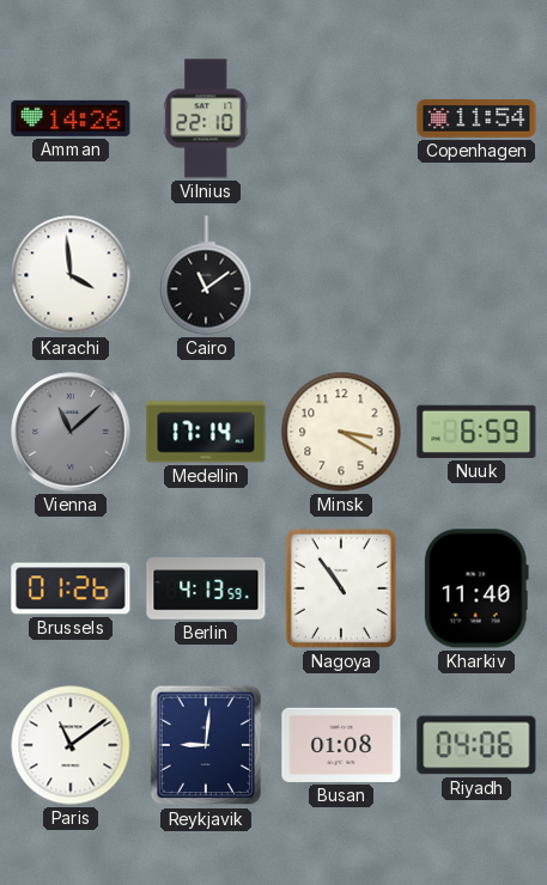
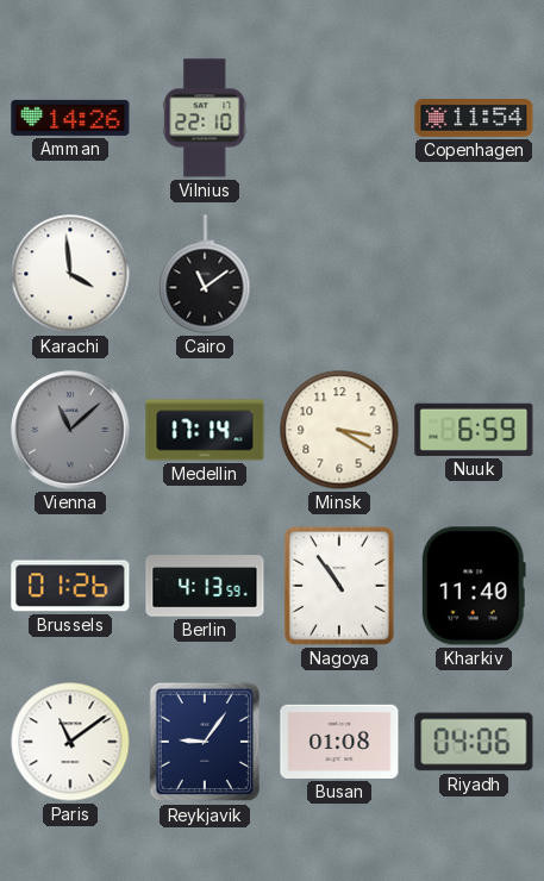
Reykjavik: 9:01 -> 9:06 (205, 742)
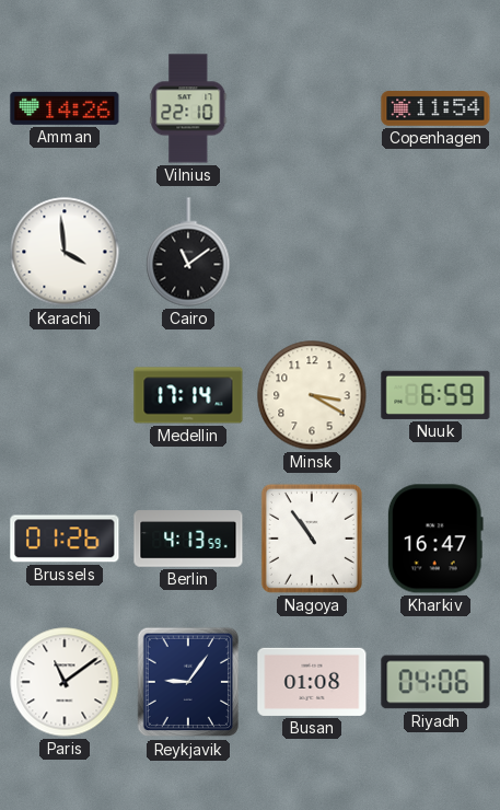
Vienna: 11:08 -> none (70, 430)
Kharkiv: 11:40 -> 16:47 (435, 539)
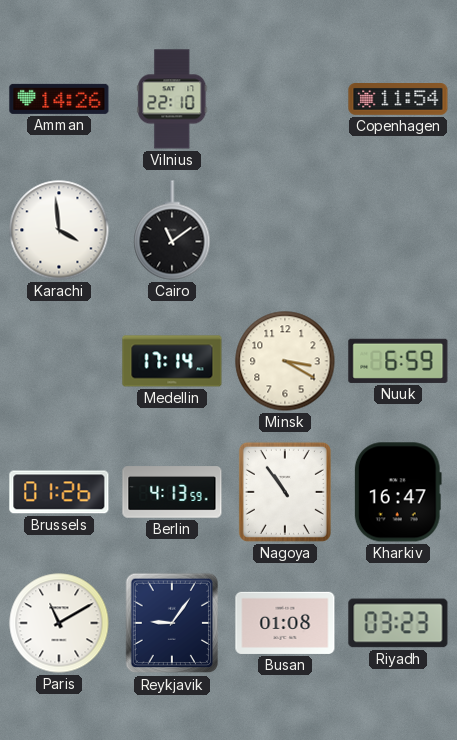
Paris: 11:09 -> 11:10 (59, 623)
Riyadh: 04:06 -> 03:23 (398, 623)
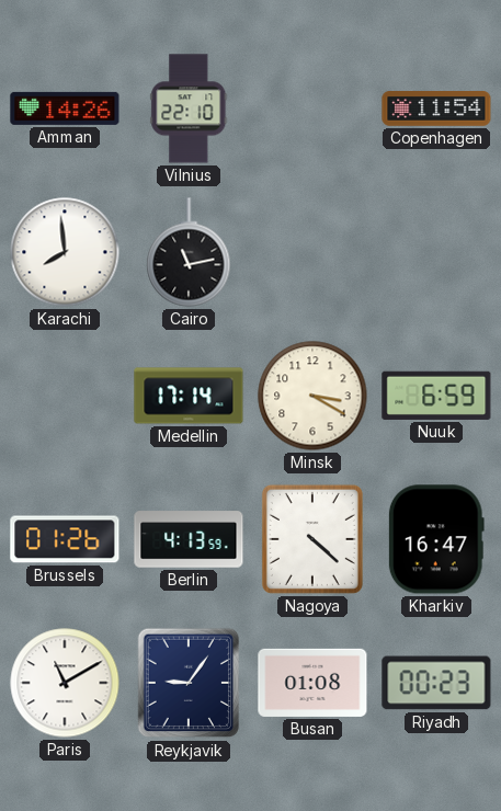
Karachi: 3:59 -> 7:59 (65, 252)
Cairo: 11:09 -> 11:13 (189, 252)
Nagoya: 10:54 -> 4:22 (312, 539)
Riyadh: 03:23 -> 00:23 (436, 683)
